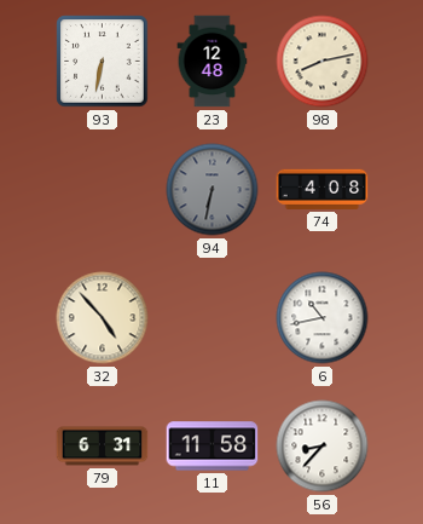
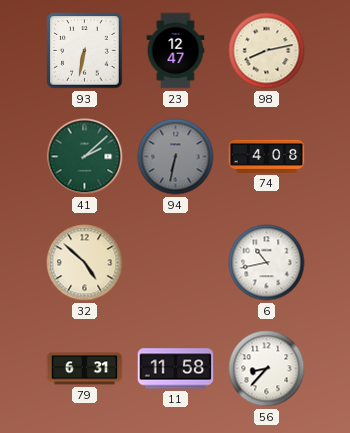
23: 12:48 -> 12:47 (176, 51)
41: none -> 2:08 (85, 157)
32: 4:53 -> 4:52 (85, 263)
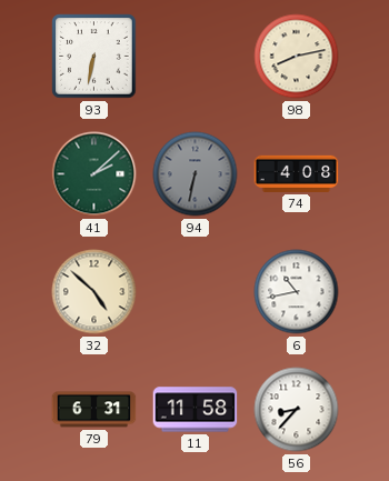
23: 12:47 -> none (176, 51)
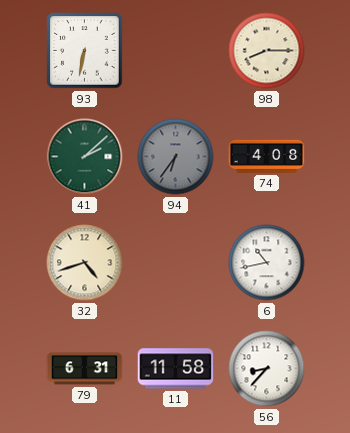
98: 8:13 -> 8:15 (267, 51)
94: 6:32 -> 6:36 (176, 157)
32: 4:52 -> 4:42 (85, 263)
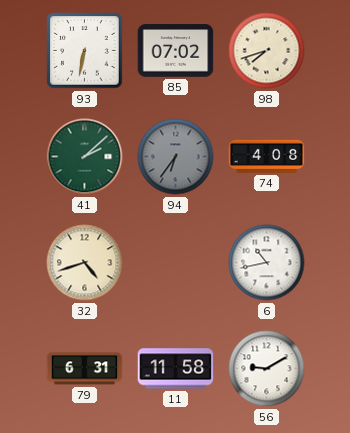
85: none -> 07:02 (176, 51)
98: 8:15 -> 7:42 (267, 51)
56: 8:37 -> 9:10 (267, 369)
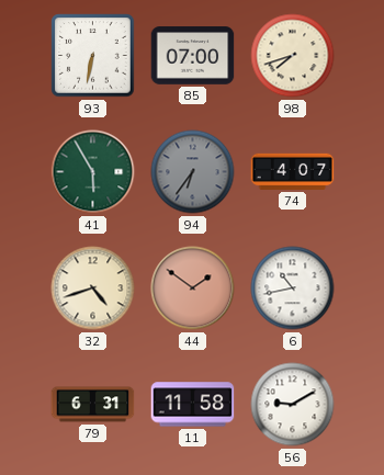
85: 07:02 -> 07:00 (193, 56)
41: 2:08 -> 5:55 (93, 172)
74: 4:08 -> 4:07 (293, 171)
44: none -> 1:51 (193, 289)
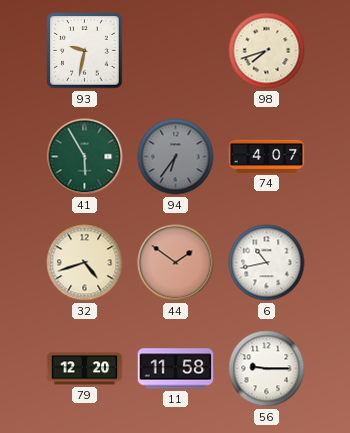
93: 6:32 -> 9:32 (85, 51)
85: 07:00 -> none (193, 56)
79: 6:31 -> 12:20 (85, 369)
56: 9:10 -> 9:15 (267, 369)
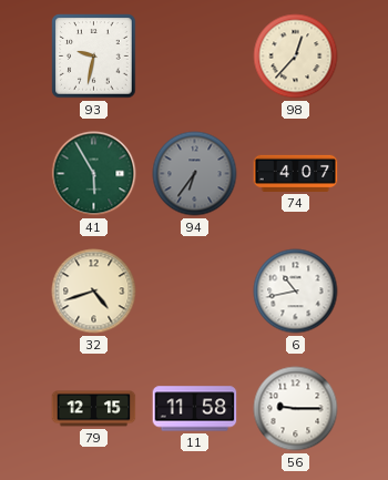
98: 7:42 -> 12:37 (296, 57)
44: 1:51 -> none (176, 263)
79: 12:20 -> 12:15 (94, 409)
